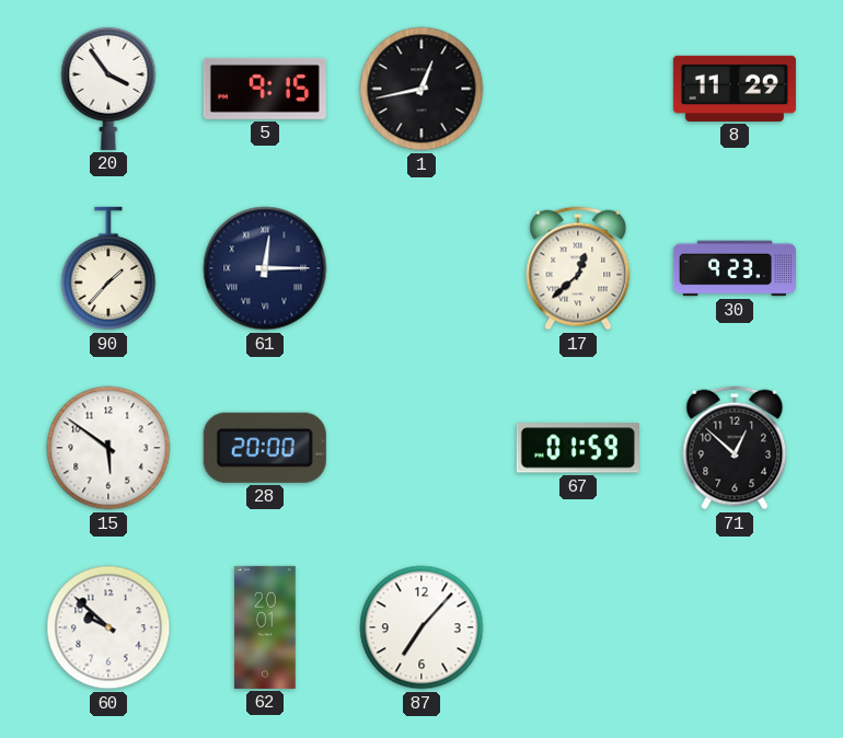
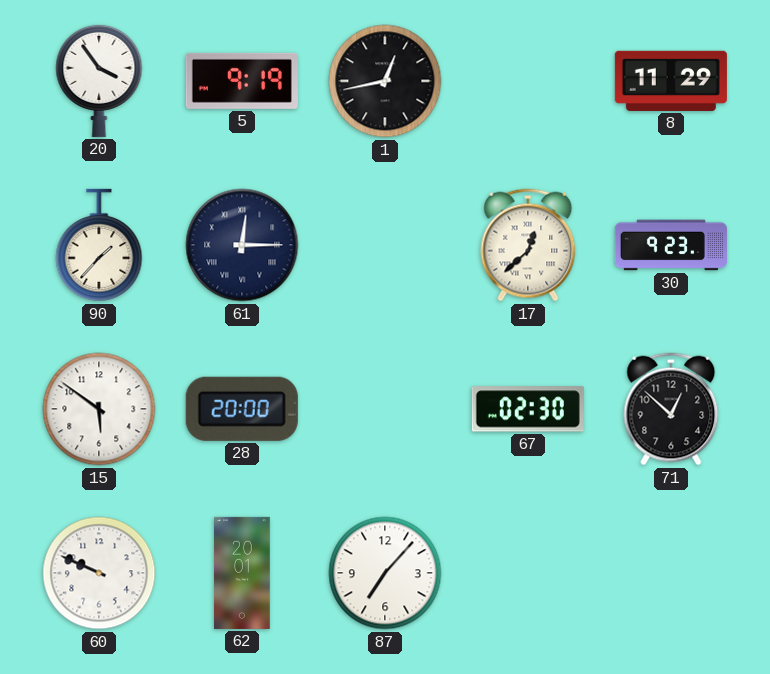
5: 9:15 -> 9:19 (242, 81)
67: 01:59 -> 02:30 (528, 409)
60: 9:52 -> 9:49 (99, 573)
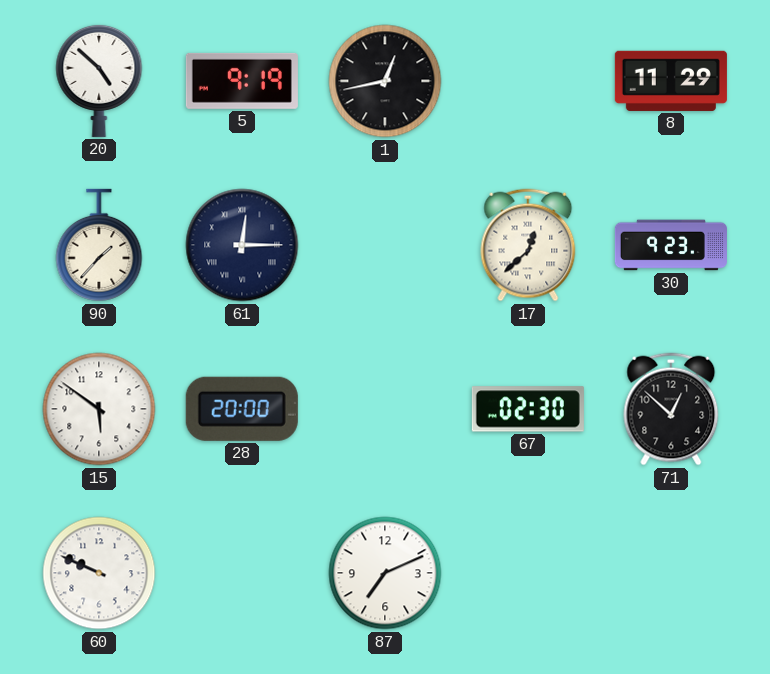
20: 3:54 -> 4:52 (99, 80)
62: 20:01 -> none (242, 573)
87: 7:07 -> 7:11 (385, 573)
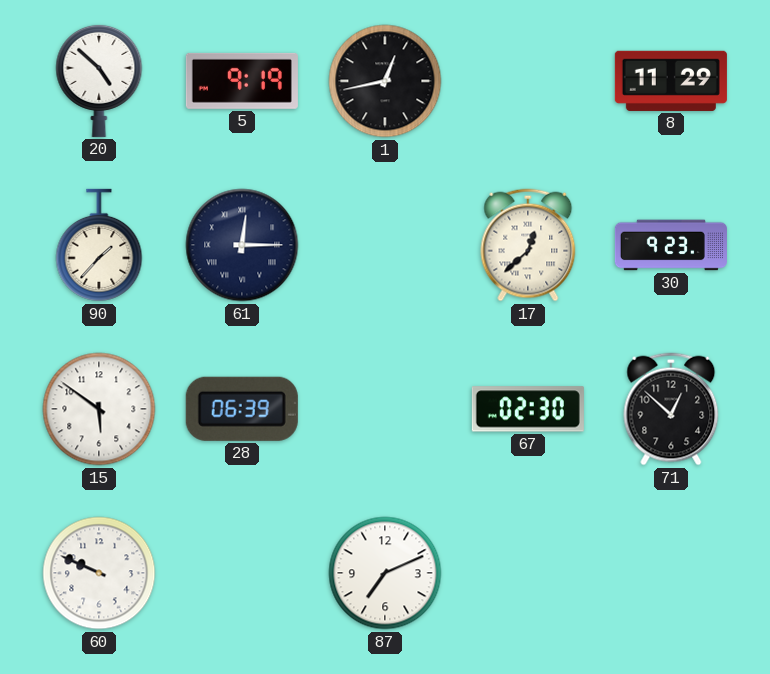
28: 20:00 -> 06:39 (242, 409)
